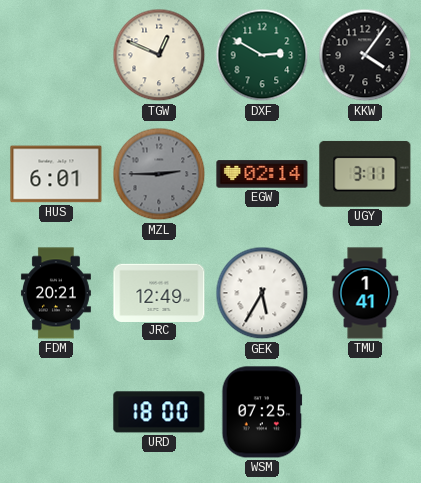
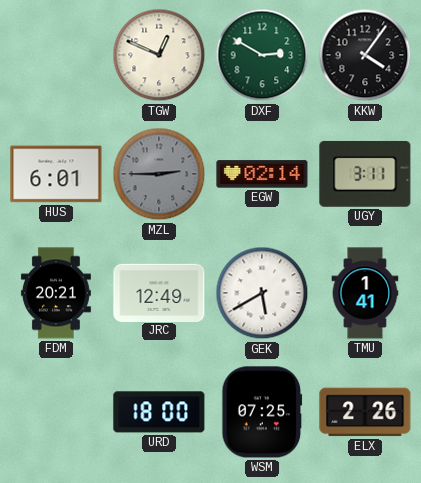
GEK: 5:35 -> 5:40 (262, 293)
ELX: none -> 2:26 (365, 412)
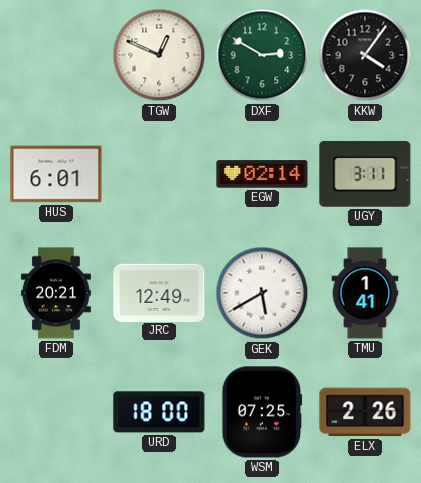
MZL: 2:45 -> none (159, 174)
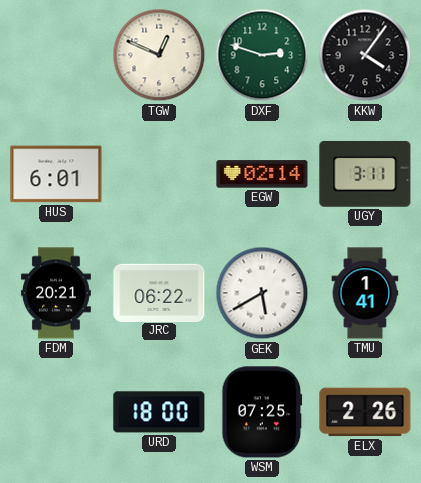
DXF: 2:50 -> 2:48 (262, 55)
JRC: 12:49 -> 06:22 (159, 292)
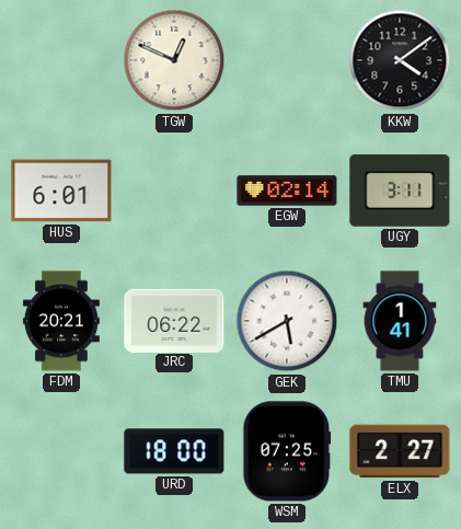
DXF: 2:48 -> none (262, 55)
KKW: 4:06 -> 4:09 (400, 60)
ELX: 2:26 -> 2:27 (400, 451)
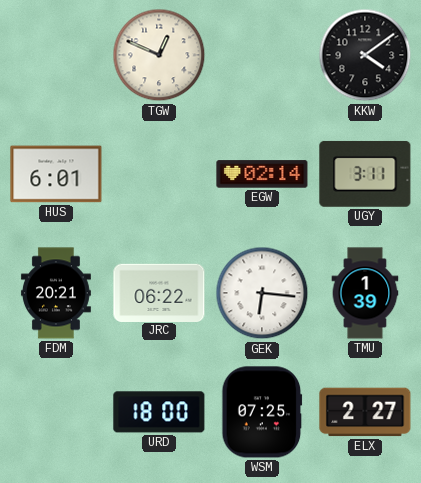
GEK: 5:40 -> 6:16 (262, 293)
TMU: 1:41 -> 1:39 (365, 293)
